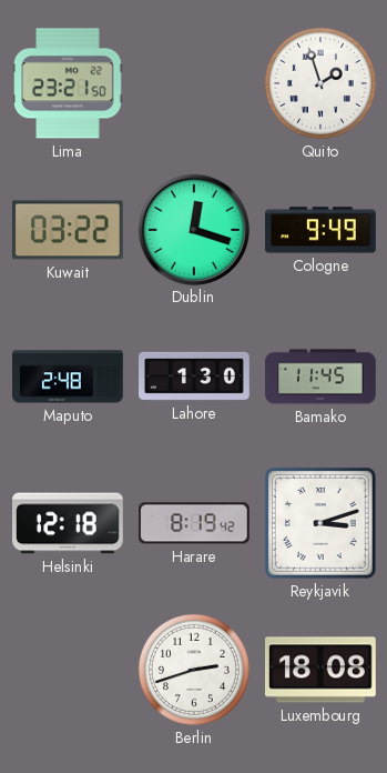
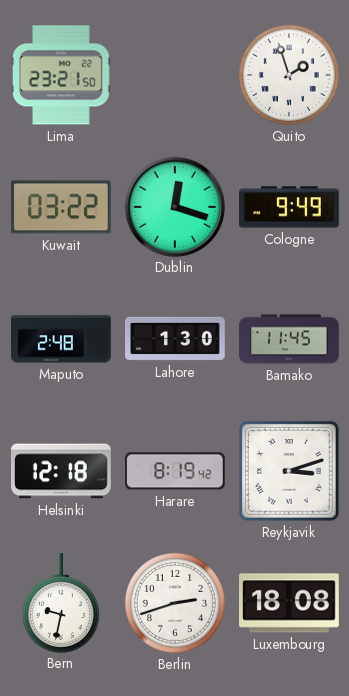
Bern: none -> 9:32 (61, 603)
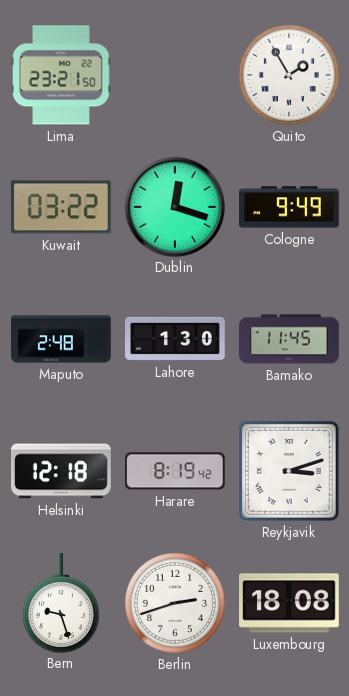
Quito: 1:57 -> 1:55 (289, 75)
Bern: 9:32 -> 9:27 (61, 603)
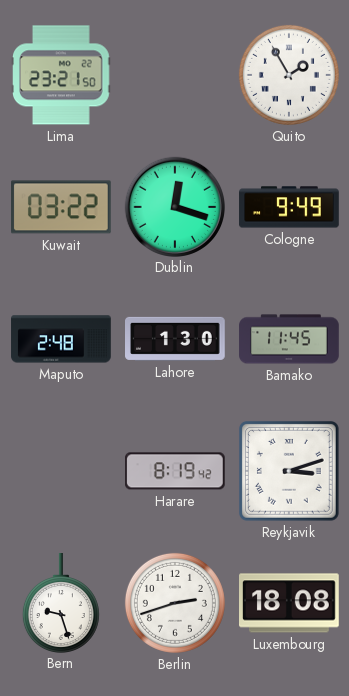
Helsinki: 12:18 -> none (62, 471)
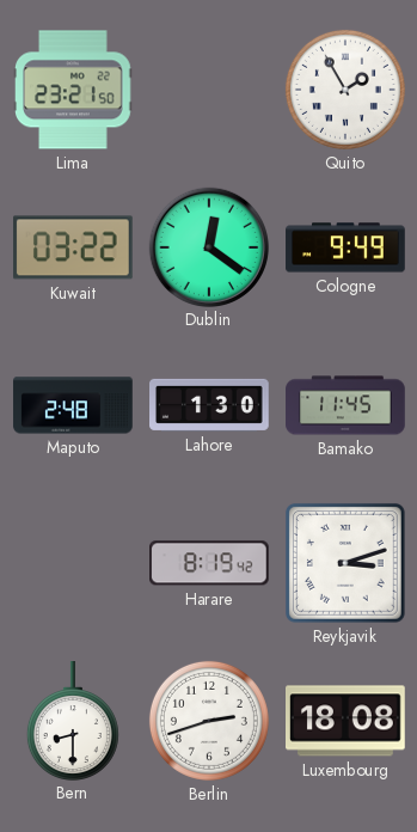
Dublin: 12:18 -> 12:21 (208, 246)
Bern: 9:27 -> 8:30 (73, 721)
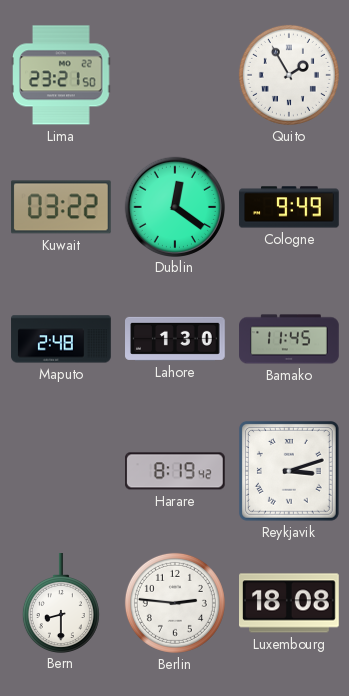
Berlin: 2:42 -> 2:46 (175, 603)
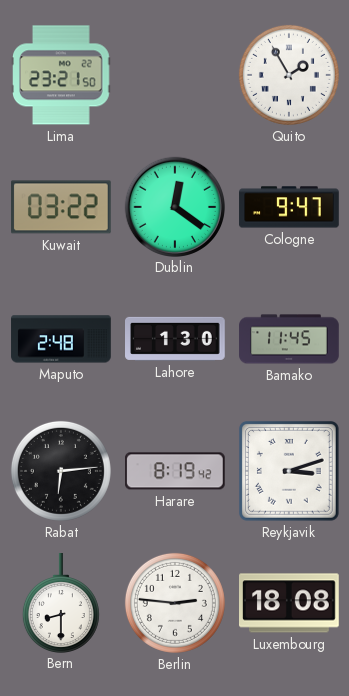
Cologne: 9:49 -> 9:47 (289, 207)
Rabat: none -> 6:14 (61, 471)
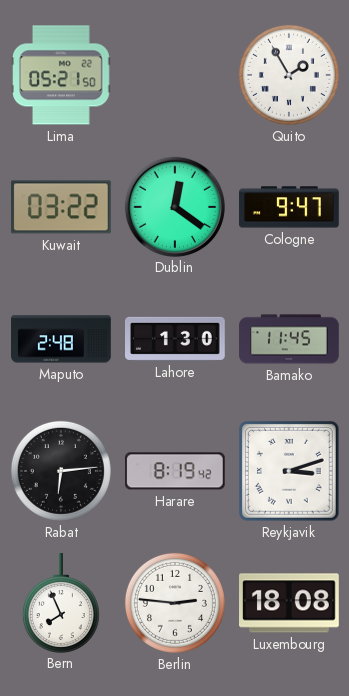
Lima: 23:21 -> 05:21 (62, 75)
Bern: 8:30 -> 7:56 (61, 603)
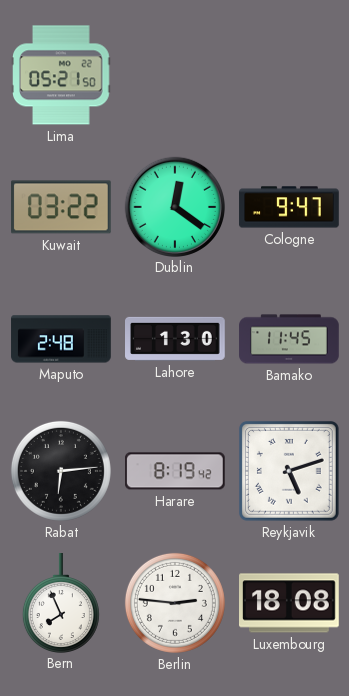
Quito: 1:55 -> none (289, 75)
Reykjavik: 3:12 -> 5:12 (289, 471)
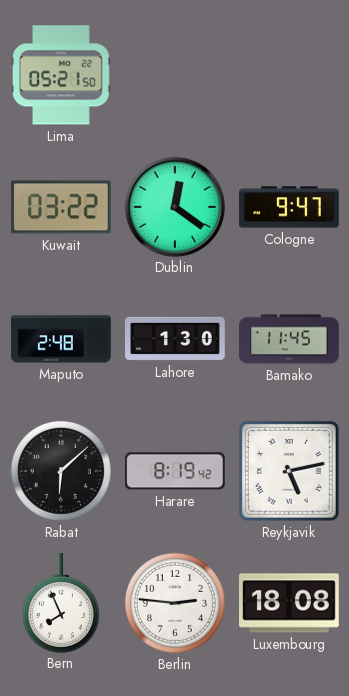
Rabat: 6:14 -> 6:08 (61, 471)
Reykjavik: 5:12 -> 5:13 (289, 471)
